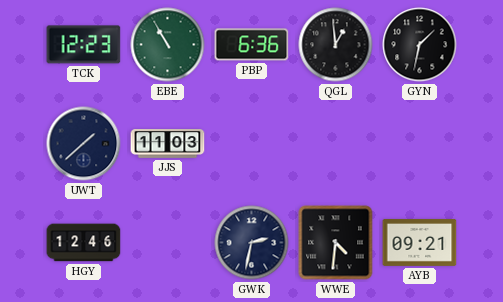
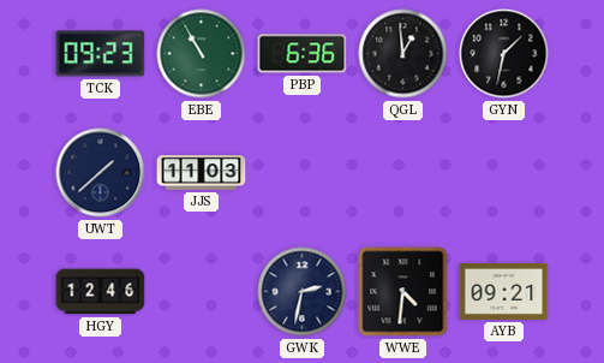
TCK: 12:23 -> 09:23 (101, 54)
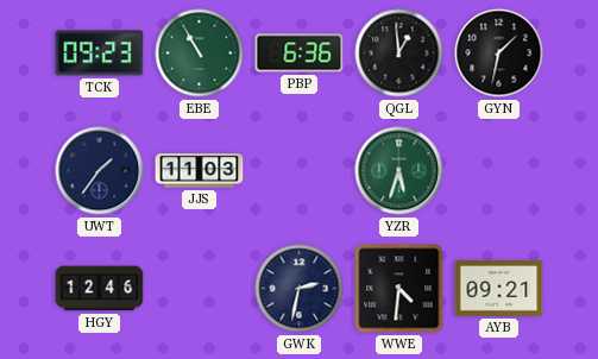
UWT: 1:38 -> 1:36 (100, 171)
YZR: none -> 5:33 (399, 171)
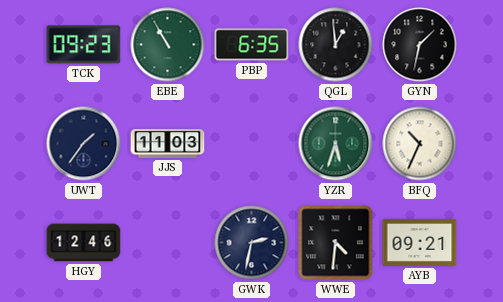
PBP: 6:36 -> 6:35 (252, 45)
BFQ: none -> 10:34 (420, 144)
